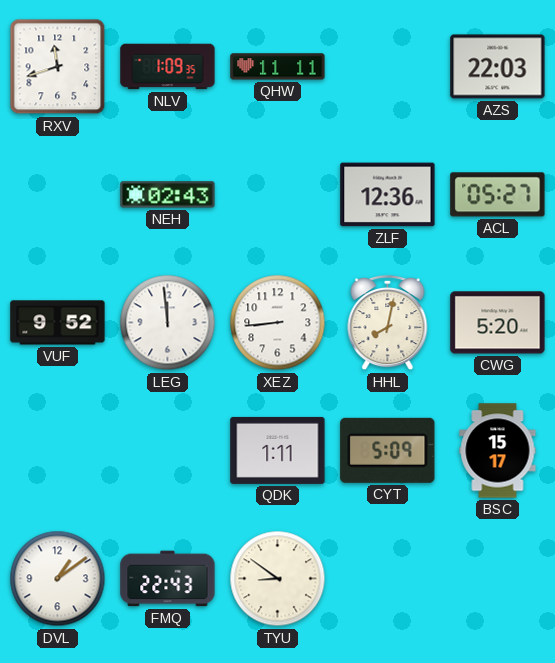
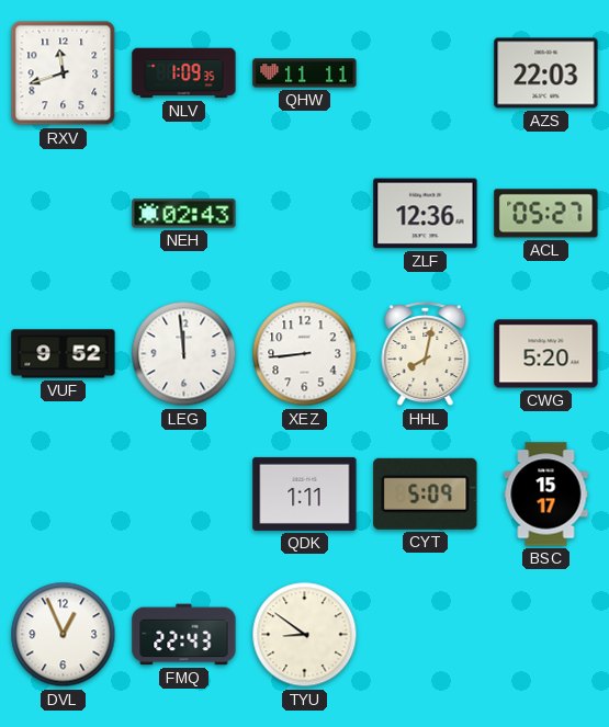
DVL: 1:09 -> 12:56 (64, 635)
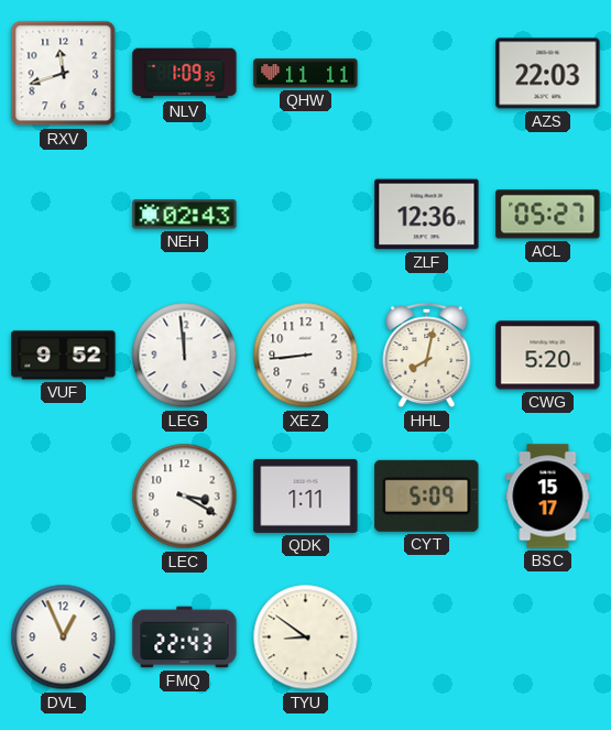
LEC: none -> 3:20 (185, 497)
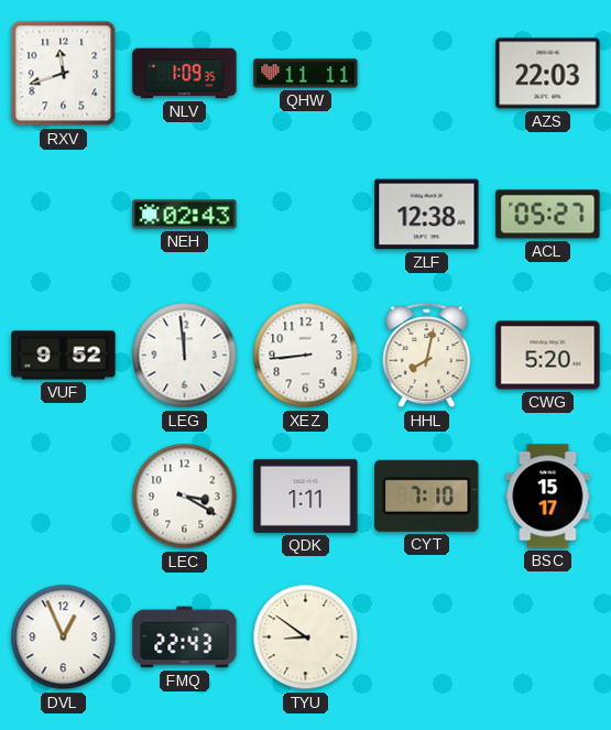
ZLF: 12:36 -> 12:38 (427, 215)
CYT: 5:09 -> 7:10 (427, 495)
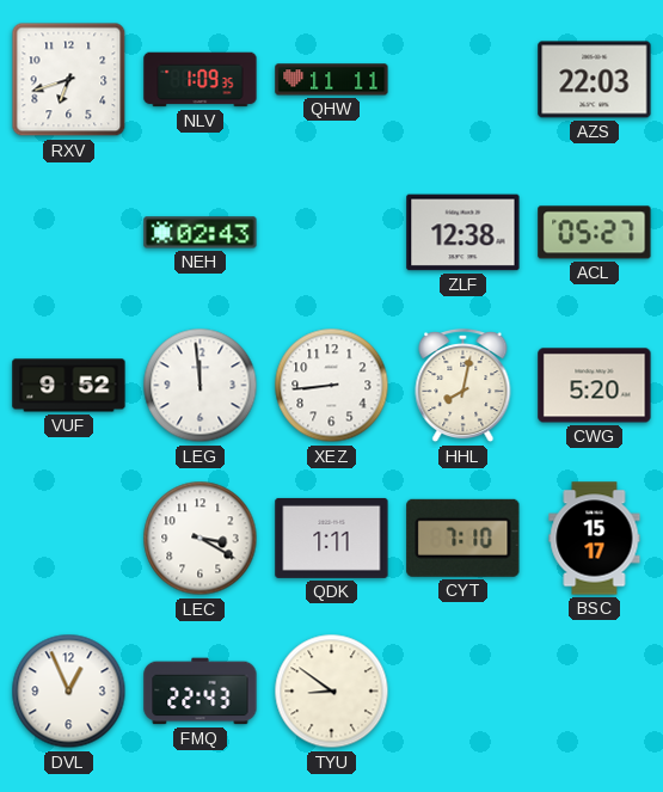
RXV: 11:42 -> 6:42 (69, 80)
